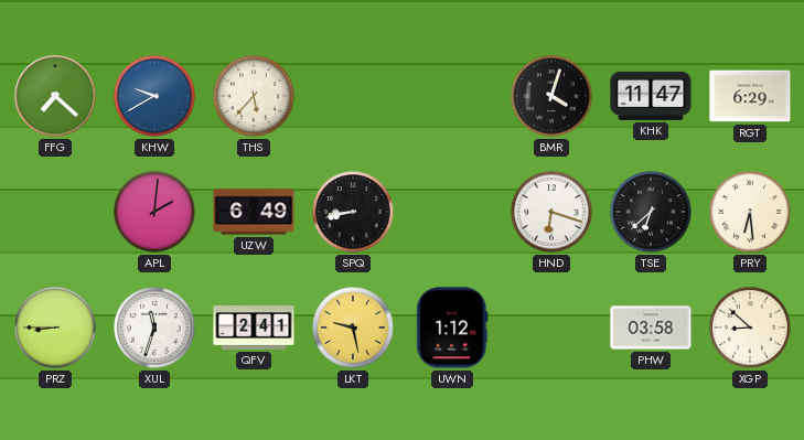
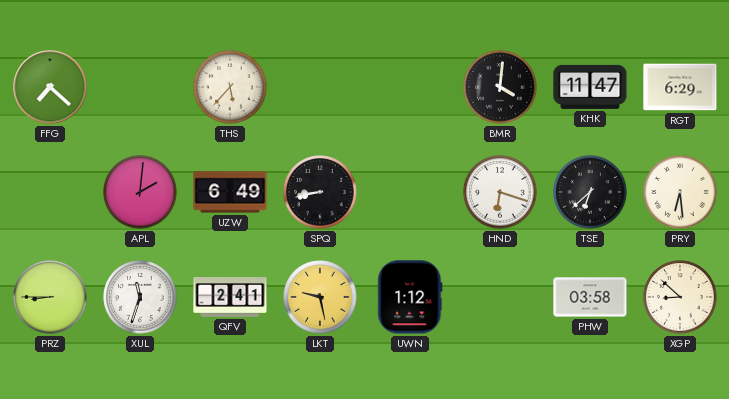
KHW: 9:40 -> none (154, 96)
BMR: 4:03 -> 4:01 (500, 87)
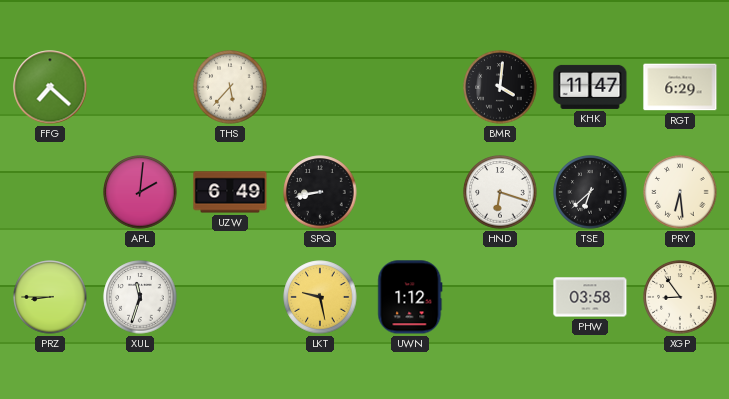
QFV: 2:41 -> none (230, 297)
XGP: 8:52 -> 8:54 (680, 297)
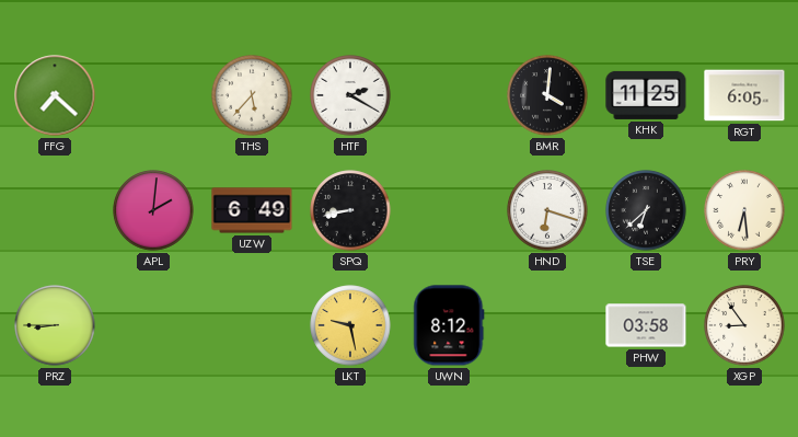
HTF: none -> 2:20 (350, 95)
KHK: 11:47 -> 11:25 (646, 95)
RGT: 6:29 -> 6:05 (744, 95)
XUL: 11:33 -> none (140, 297)
UWN: 1:12 -> 8:12 (449, 325)
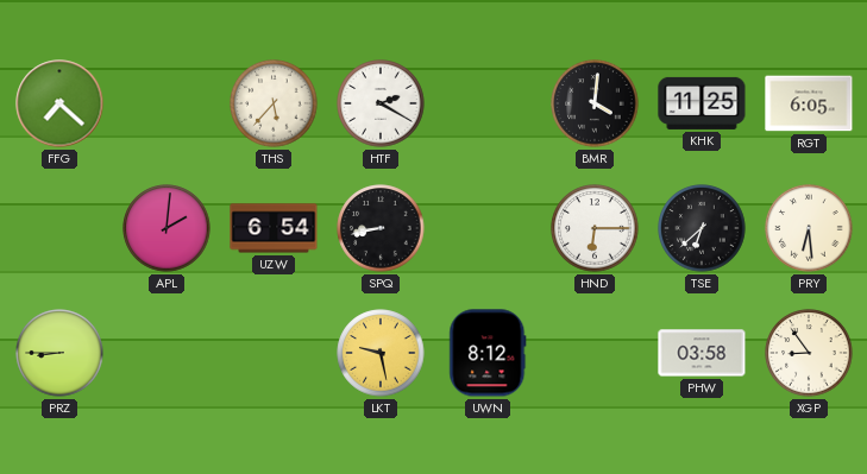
UZW: 6:49 -> 6:54 (274, 228)
HND: 6:18 -> 6:15 (595, 228)
